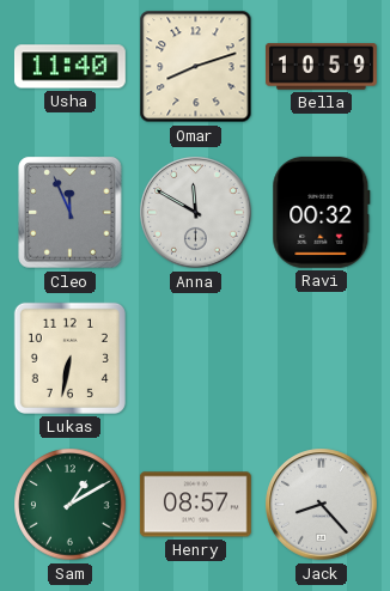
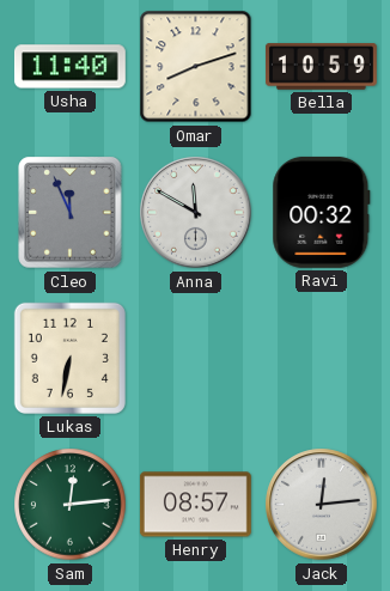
Sam: 1:10 -> 12:14 (71, 505)
Jack: 8:23 -> 12:14 (322, 505)
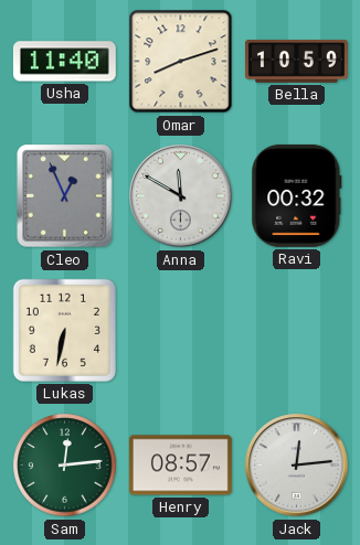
Cleo: 11:56 -> 12:56 (65, 196)
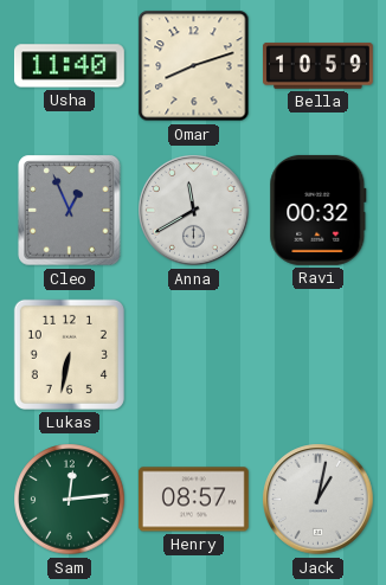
Anna: 11:50 -> 11:40 (194, 211)
Jack: 12:14 -> 1:02 (319, 500)
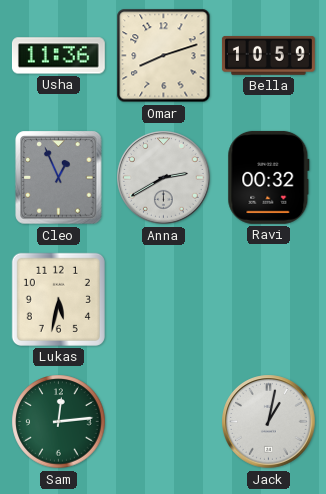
Usha: 11:40 -> 11:36 (58, 56)
Anna: 11:40 -> 2:40 (164, 178)
Lukas: 6:32 -> 5:32 (58, 299)
Henry: 08:57 -> none (193, 500)
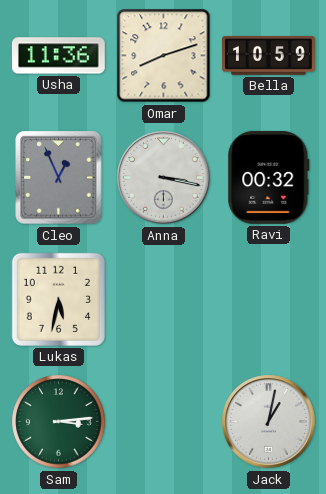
Anna: 2:40 -> 3:17 (164, 178)
Sam: 12:14 -> 3:14 (59, 422)
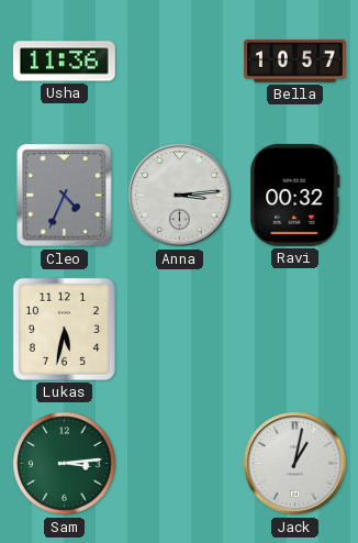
Omar: 8:12 -> none (164, 56)
Bella: 10:59 -> 10:57 (294, 62)
Cleo: 12:56 -> 4:34 (65, 196)
Anna: 3:17 -> 3:14 (180, 196)
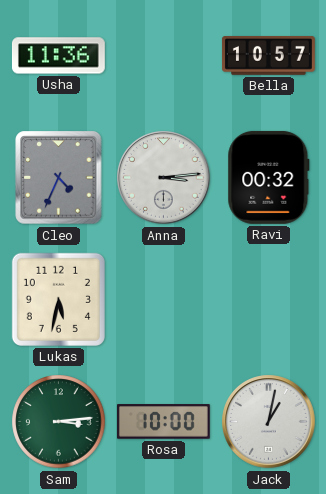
Rosa: none -> 10:00 (163, 422)
